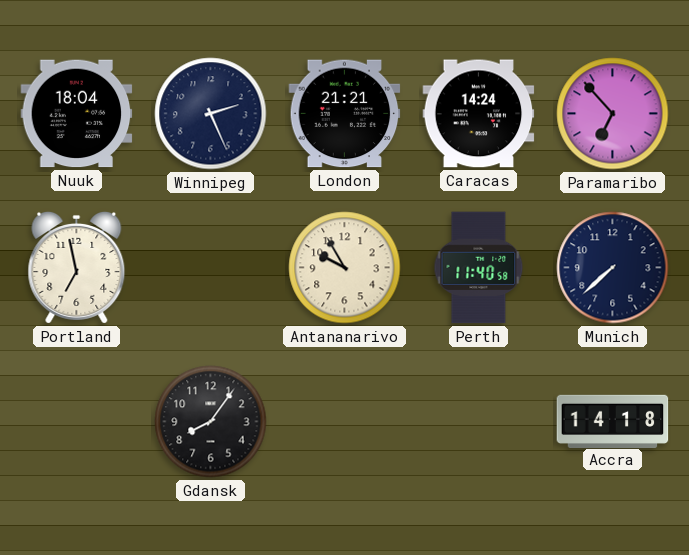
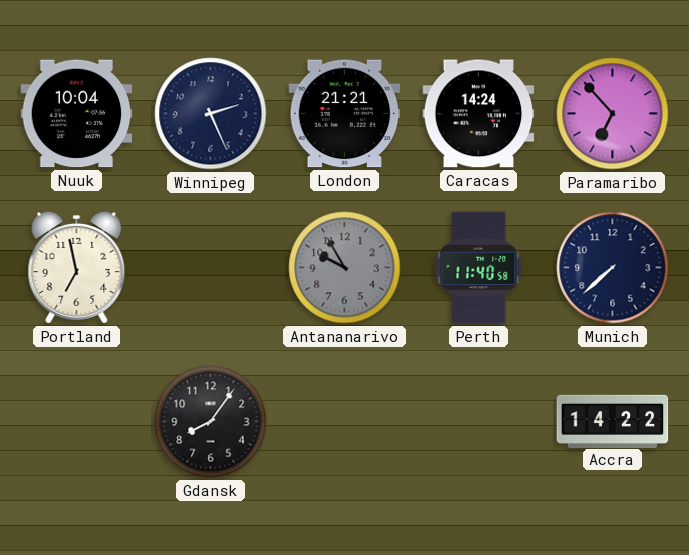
Nuuk: 18:04 -> 10:04 (77, 114)
Antananarivo dial: cream -> grey (345, 268)
Accra: 14:18 -> 14:22 (613, 421)
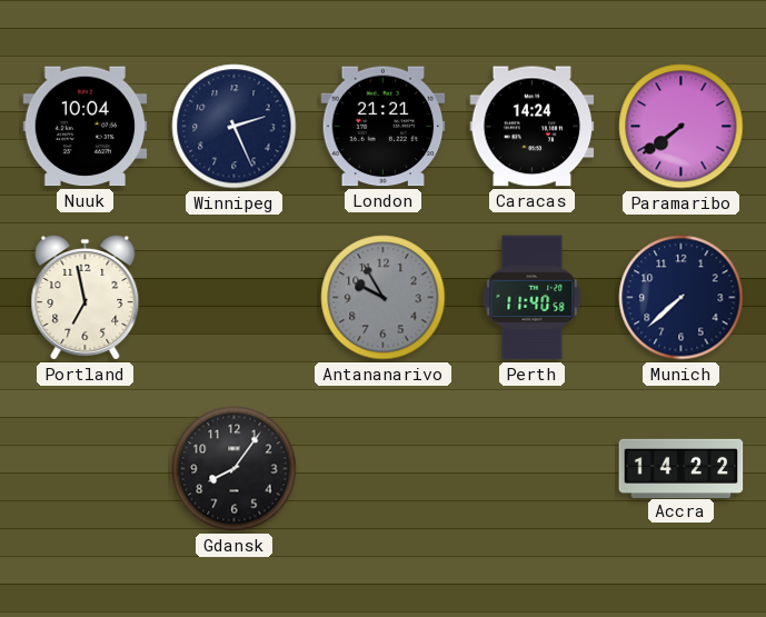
Paramaribo: 6:53 -> 7:39 (682, 127)
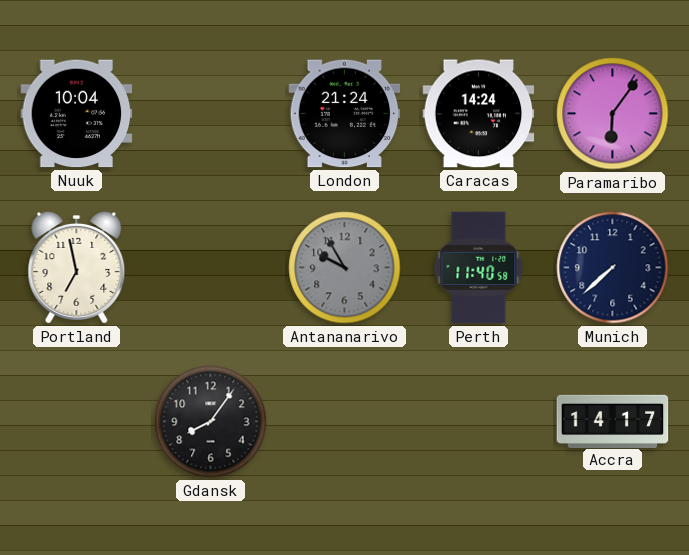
Winnipeg: 2:26 -> none (235, 127)
London: 21:21 -> 21:24 (345, 114)
Paramaribo: 7:39 -> 6:06 (613, 114)
Accra: 14:22 -> 14:17 (613, 421)
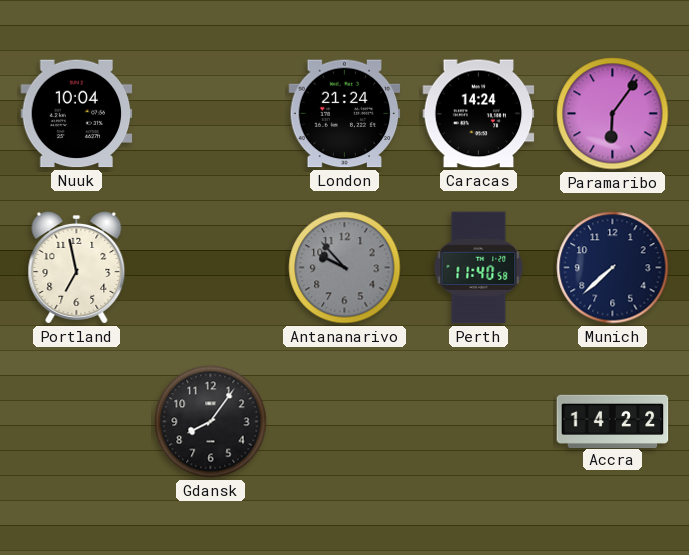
Antananarivo: 9:55 -> 9:53 (345, 268)
Accra: 14:17 -> 14:22 (613, 421)
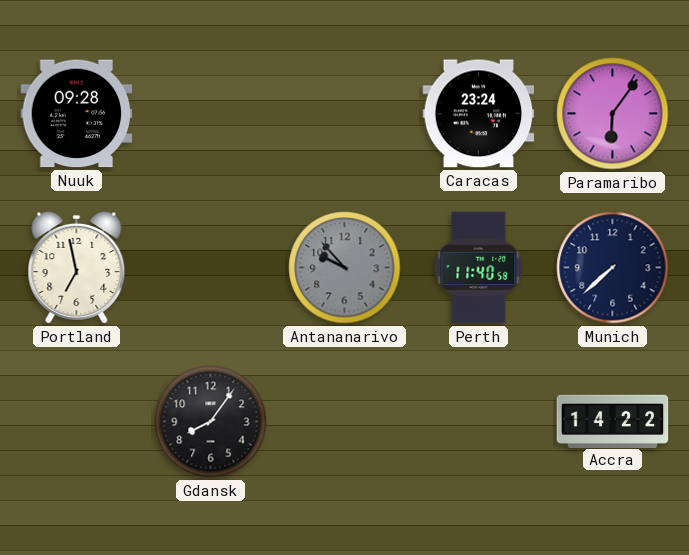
Nuuk: 10:04 -> 09:28 (77, 114)
London: 21:24 -> none (345, 114)
Caracas: 14:24 -> 23:24 (479, 114)
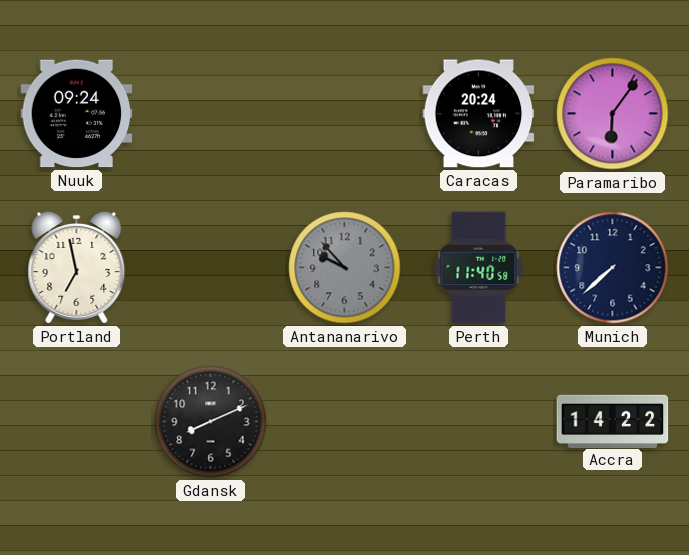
Nuuk: 09:28 -> 09:24 (77, 114)
Caracas: 23:24 -> 20:24 (479, 114)
Gdansk: 8:06 -> 8:11 (211, 422)
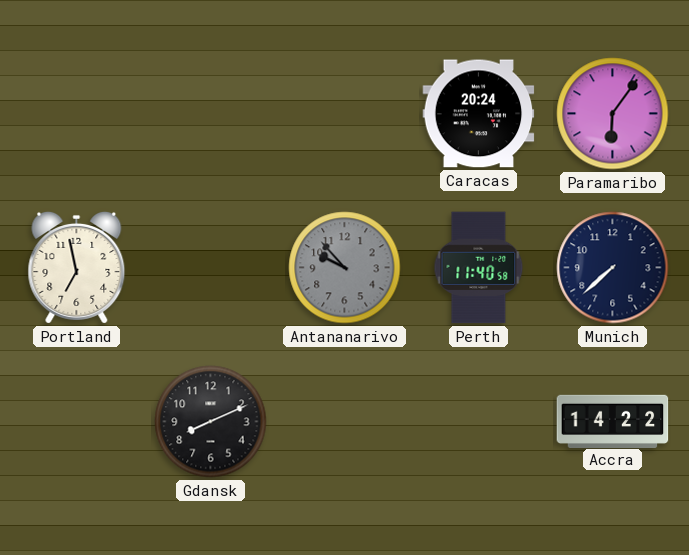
Nuuk: 09:24 -> none (77, 114)
